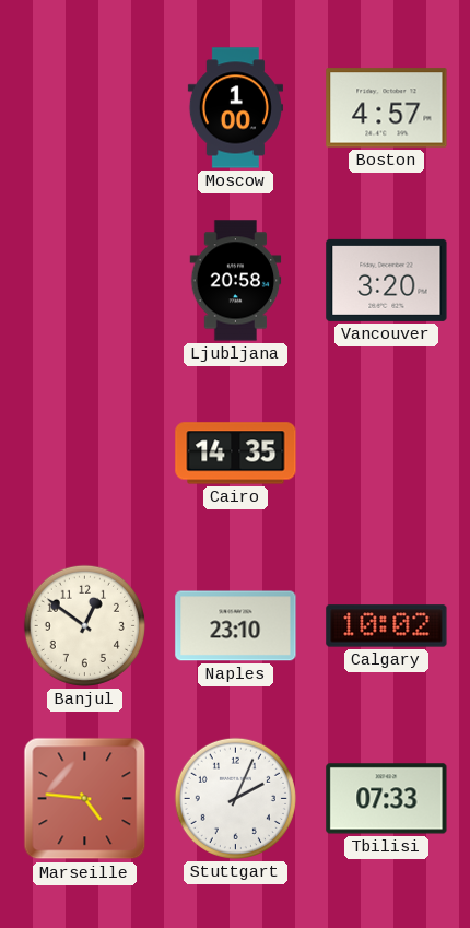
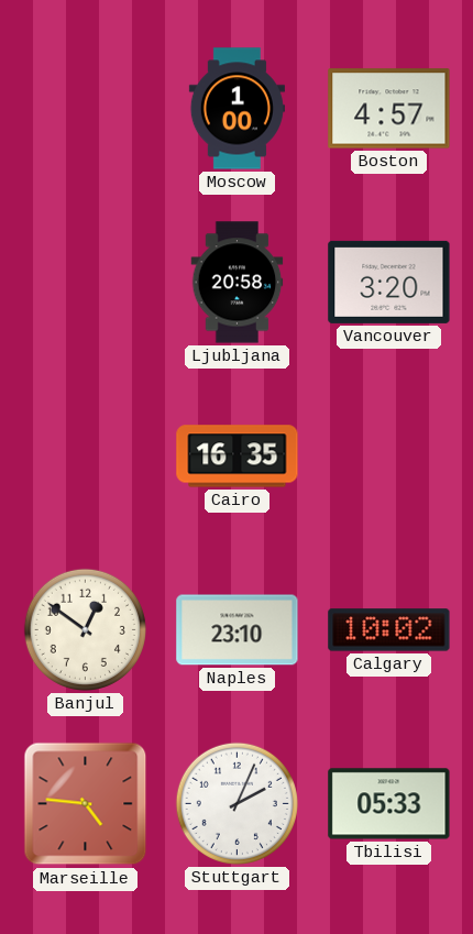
Cairo: 14:35 -> 16:35 (238, 457)
Tbilisi: 07:33 -> 05:33 (389, 804)
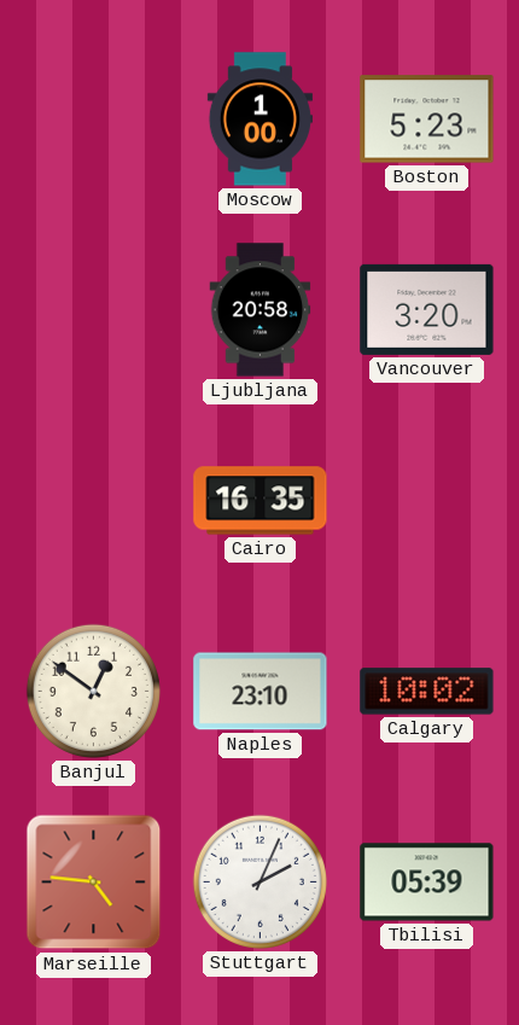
Boston: 4:57 -> 5:23 (427, 120)
Tbilisi: 05:33 -> 05:39 (427, 883)
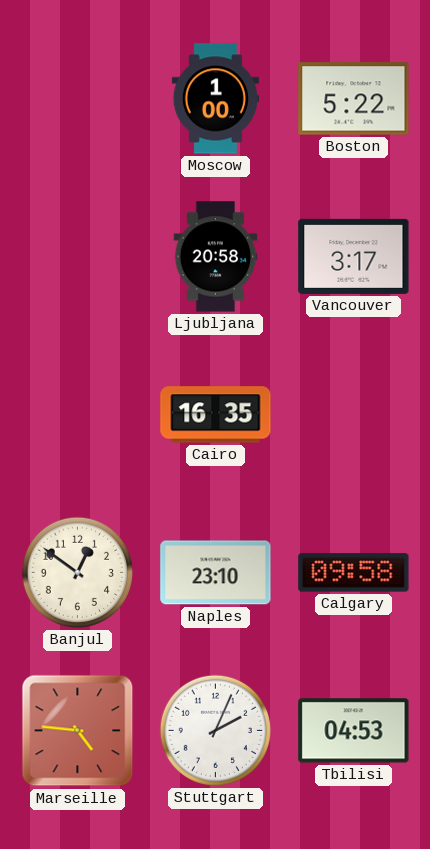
Boston: 5:23 -> 5:22 (354, 99)
Vancouver: 3:20 -> 3:17 (354, 256)
Calgary: 10:02 -> 09:58 (354, 573)
Tbilisi: 05:39 -> 04:53 (354, 731)
